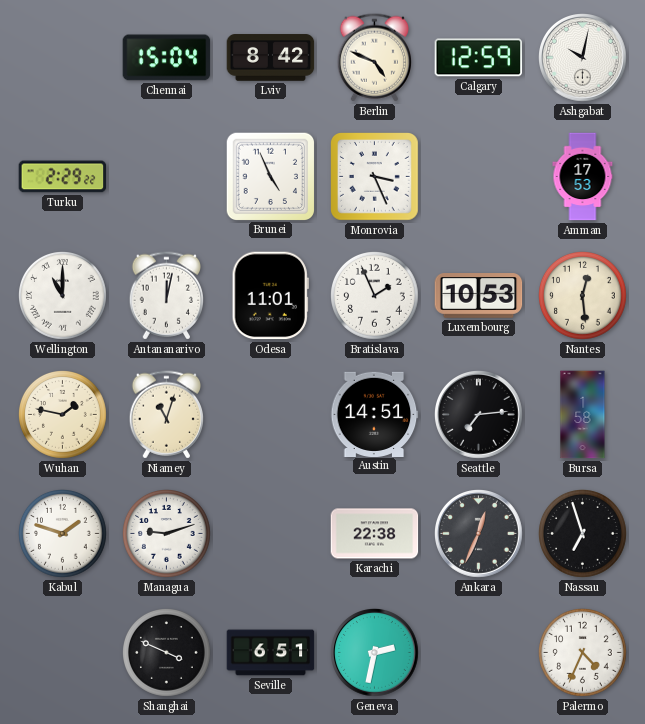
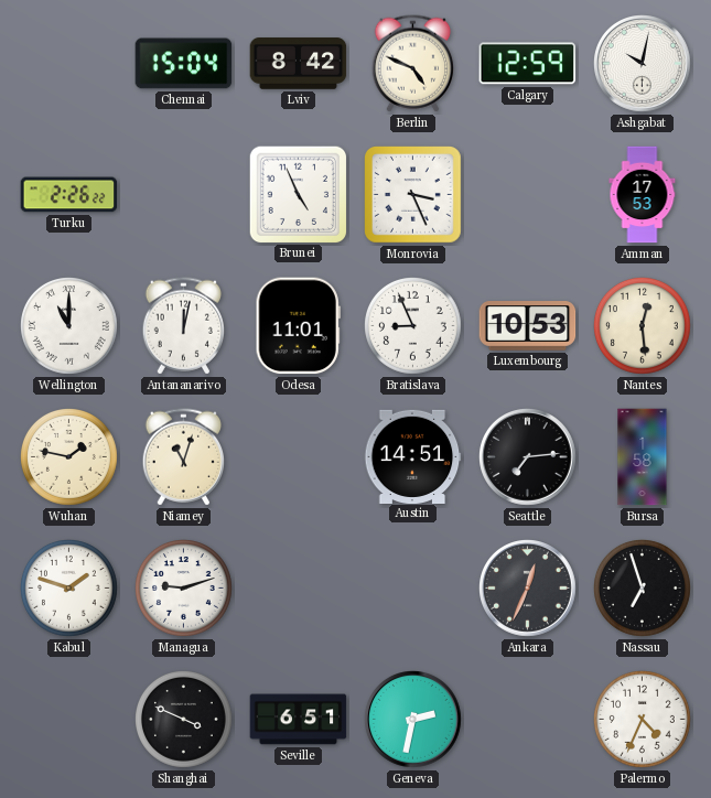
Turku: 2:29 -> 2:26 (69, 195)
Bratislava: 1:56 -> 8:56 (413, 326)
Karachi: 22:38 -> none (375, 534)
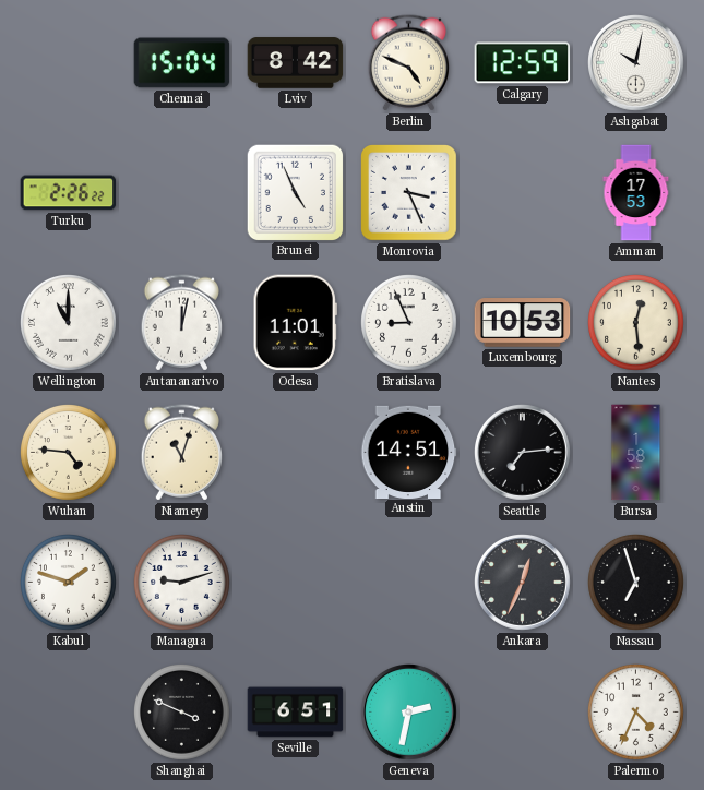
Wuhan: 1:47 -> 4:46 (69, 453)
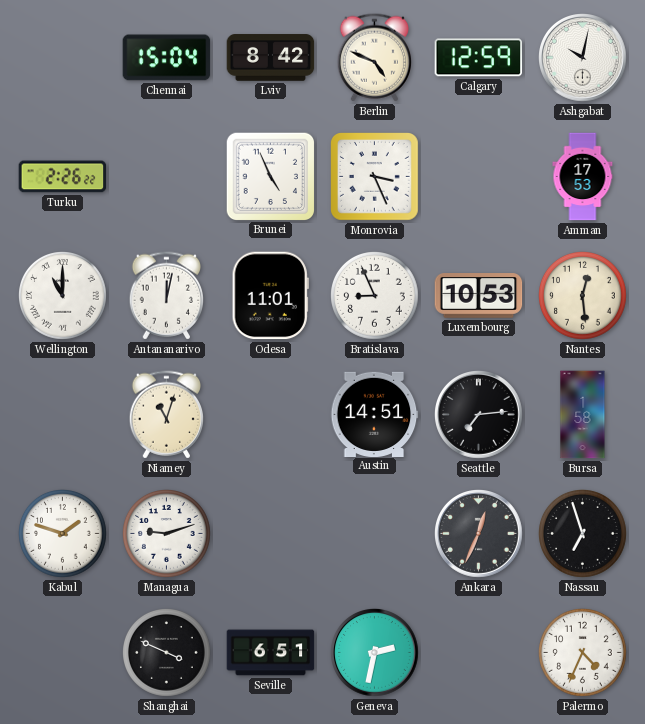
Wuhan: 4:46 -> none (69, 453)
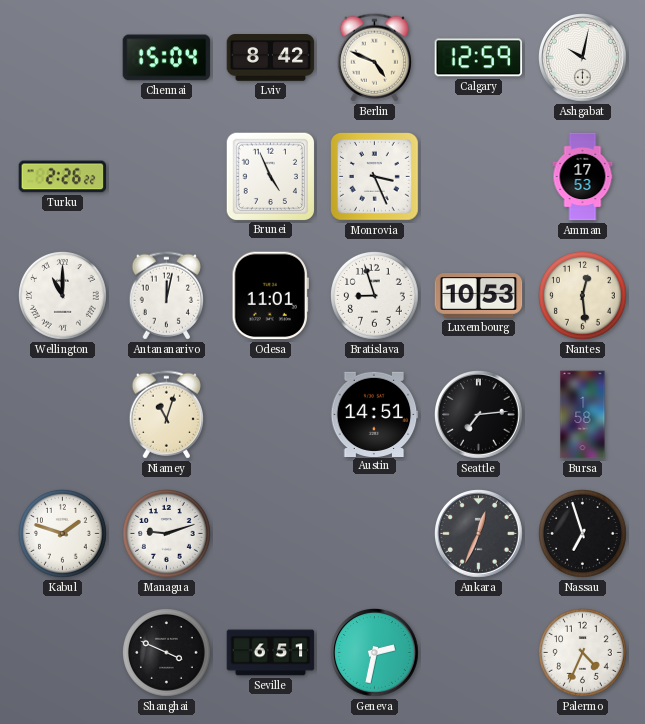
Bratislava: 8:56 -> 8:57 (375, 296)
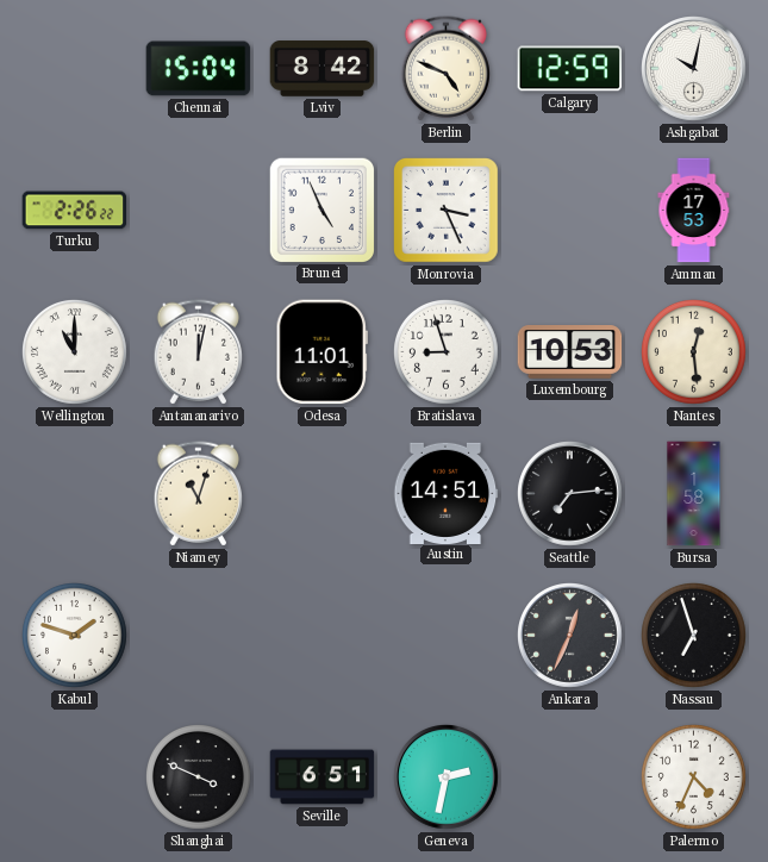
Managua: 9:12 -> none (167, 534)
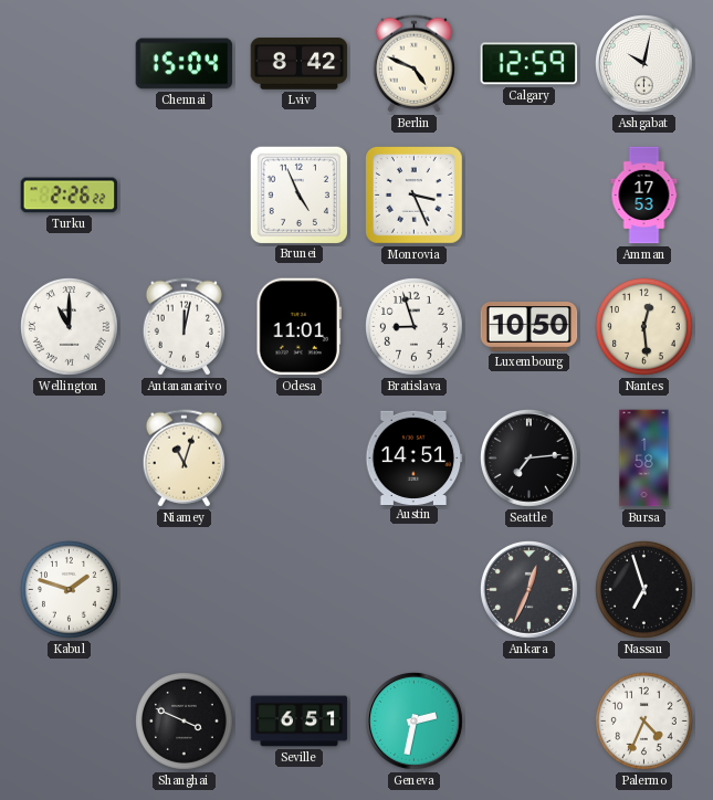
Luxembourg: 10:53 -> 10:50 (529, 327)
